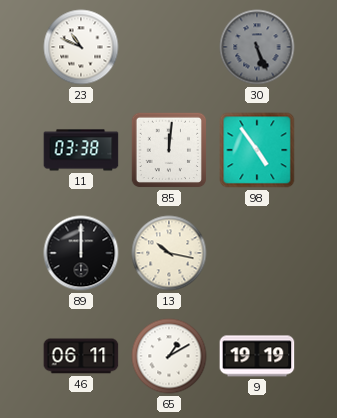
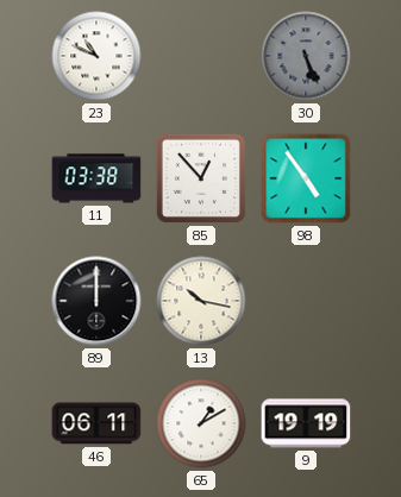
85: 12:01 -> 12:53 (201, 178)
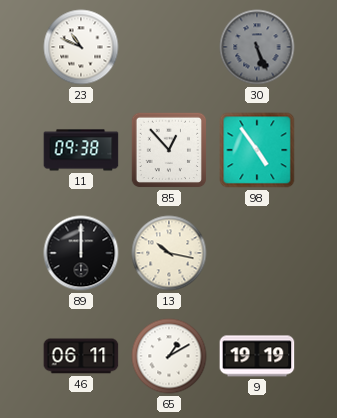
11: 03:38 -> 09:38 (81, 150)
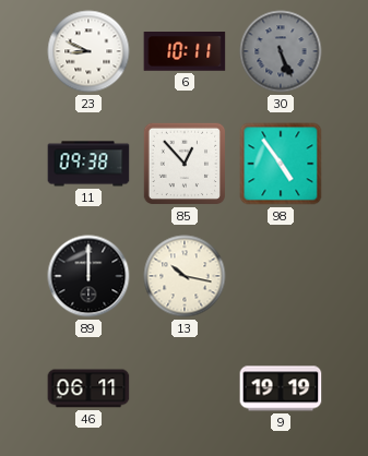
23: 10:49 -> 8:49 (88, 51)
6: none -> 10:11 (185, 51)
65: 1:10 -> none (169, 356)
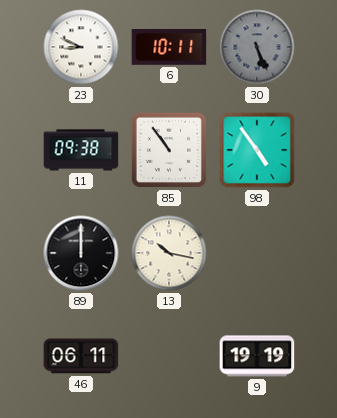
85: 12:53 -> 10:54 (169, 150)
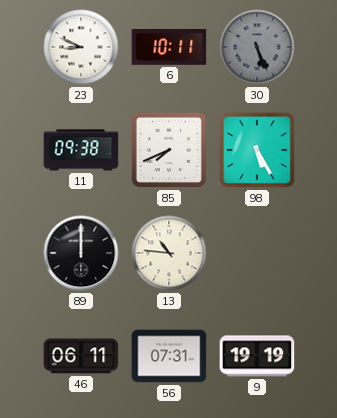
85: 10:54 -> 7:41 (169, 150)
98: 4:54 -> 5:25 (257, 150)
13: 10:17 -> 10:46 (169, 253)
56: none -> 07:31 (169, 356)
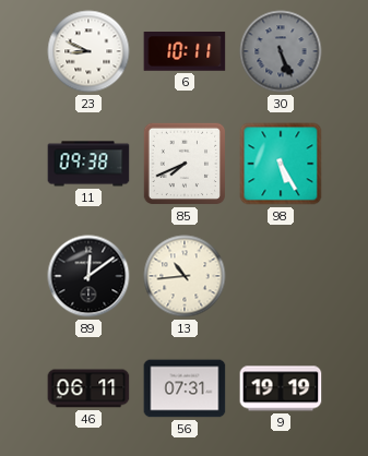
89: 12:00 -> 12:09 (88, 276)
13: 10:46 -> 10:44 (185, 276)
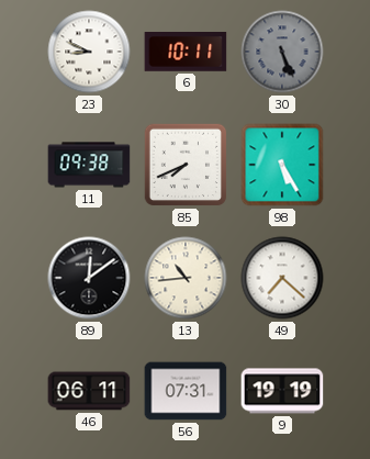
49: none -> 7:22 (282, 278)
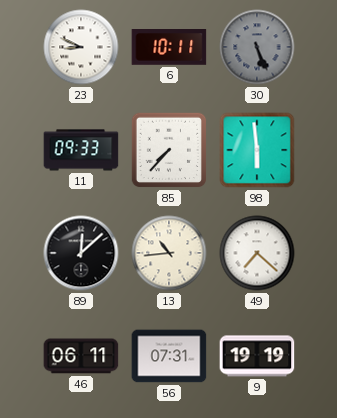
11: 09:38 -> 09:33 (81, 150)
85: 7:41 -> 7:37 (169, 150)
98: 5:25 -> 5:59 (257, 150)
89: 12:09 -> 12:08 (81, 253)
